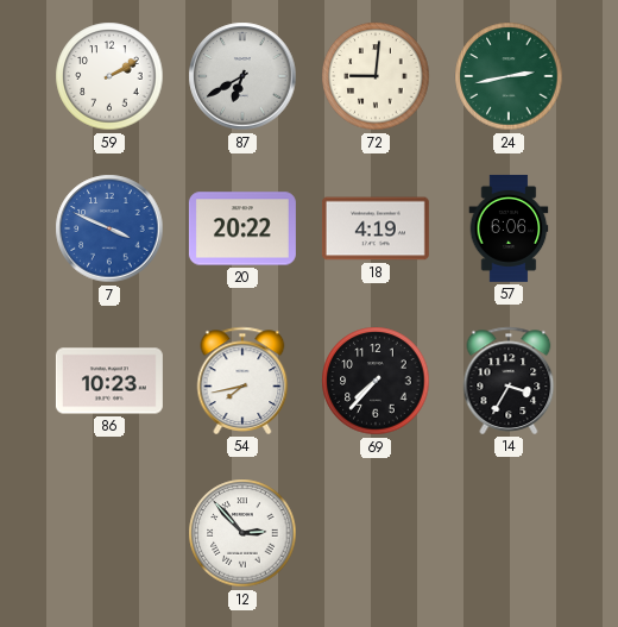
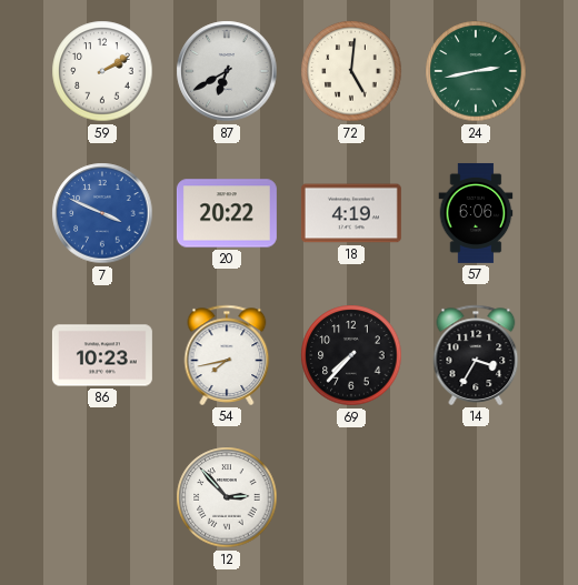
72: 9:01 -> 5:01 (351, 71)
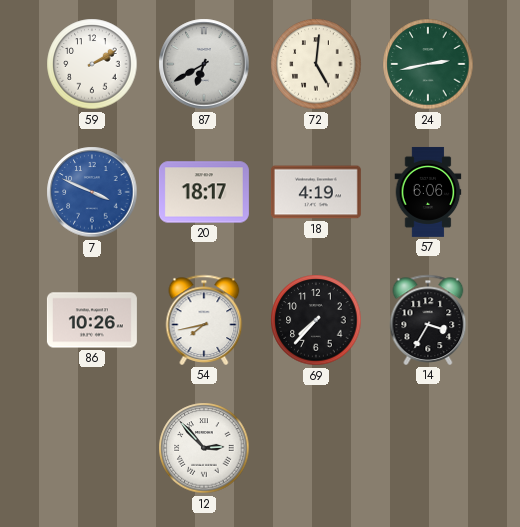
20: 20:22 -> 18:17 (204, 192)
86: 10:23 -> 10:26 (92, 320)
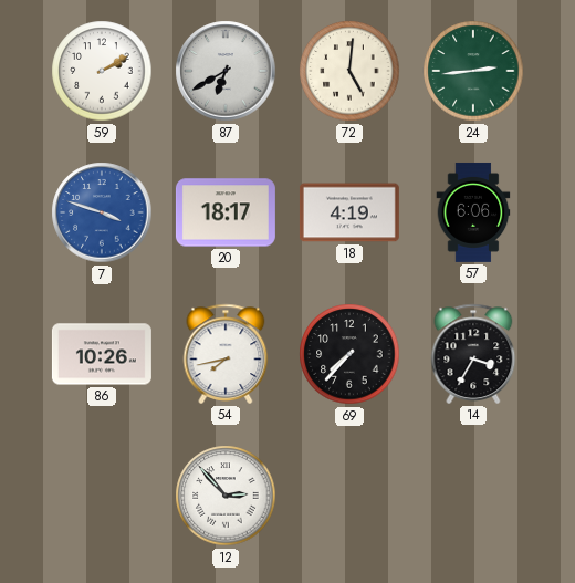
24: 2:43 -> 2:44 (473, 71)
7: 3:49 -> 3:48 (102, 212)
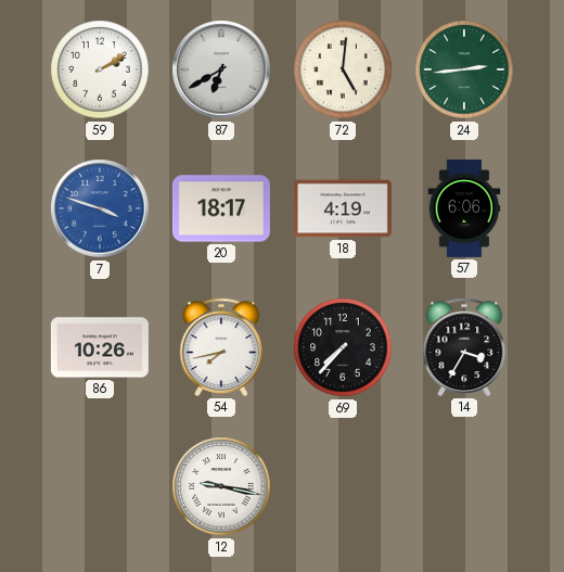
12: 2:53 -> 9:17 (221, 486)
